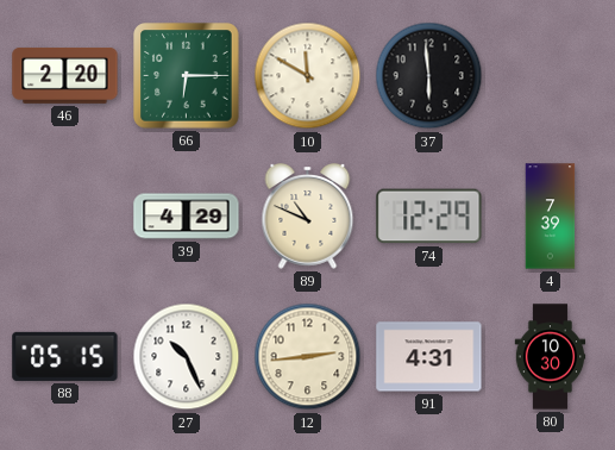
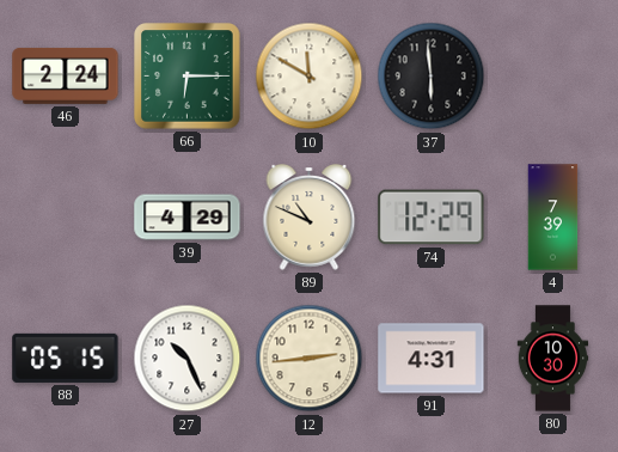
46: 2:20 -> 2:24 (66, 75)
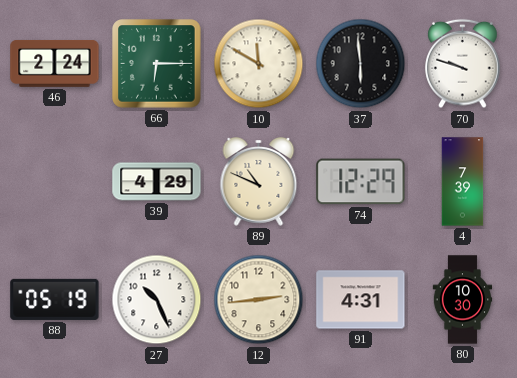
70: none -> 9:48 (463, 64)
88: 05:15 -> 05:19 (55, 299)
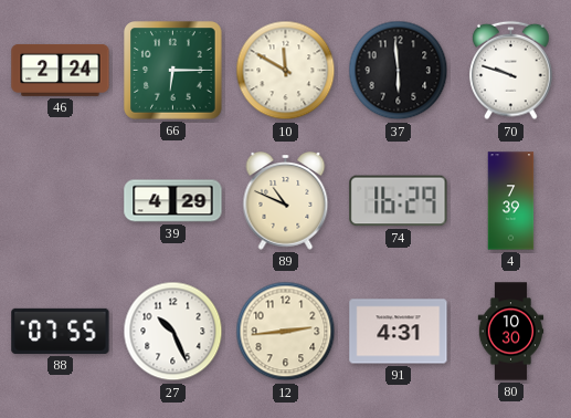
74: 12:29 -> 16:29 (399, 201)
88: 05:19 -> 07:55 (61, 331)
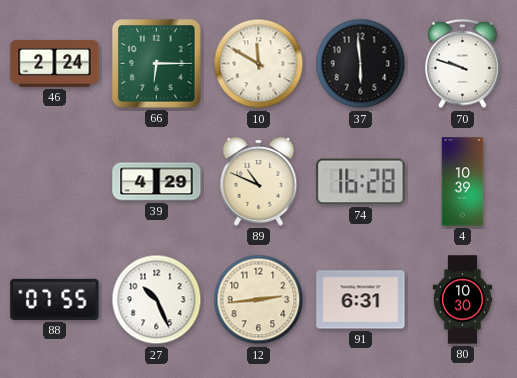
74: 16:29 -> 16:28 (361, 182)
4: 7:39 -> 10:39 (463, 182)
91: 4:31 -> 6:31 (361, 300)
